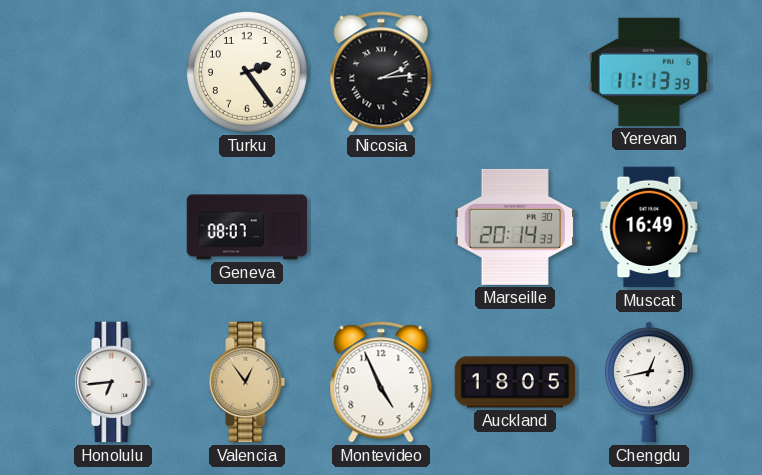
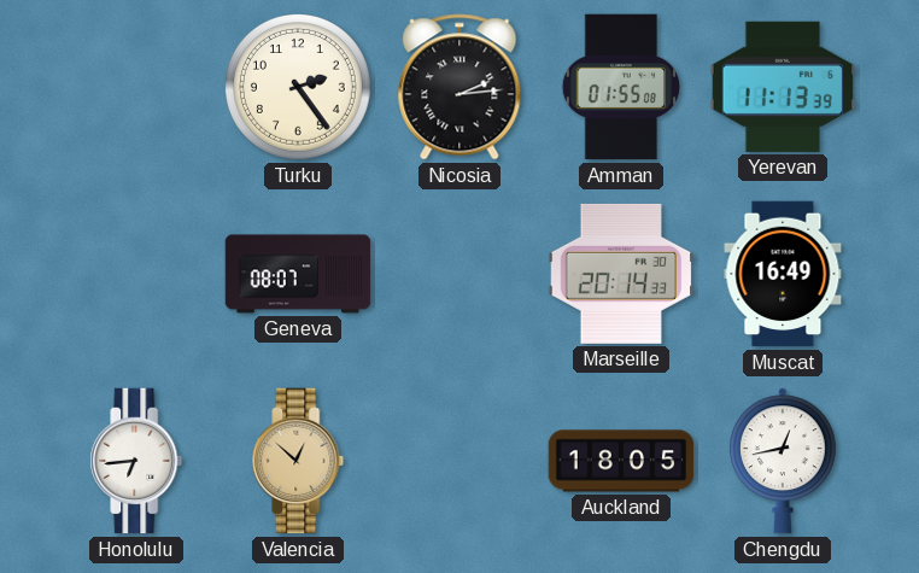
Amman: none -> 01:55 (621, 87)
Valencia: 12:54 -> 12:52 (298, 461)
Montevideo: 4:56 -> none (381, 382)
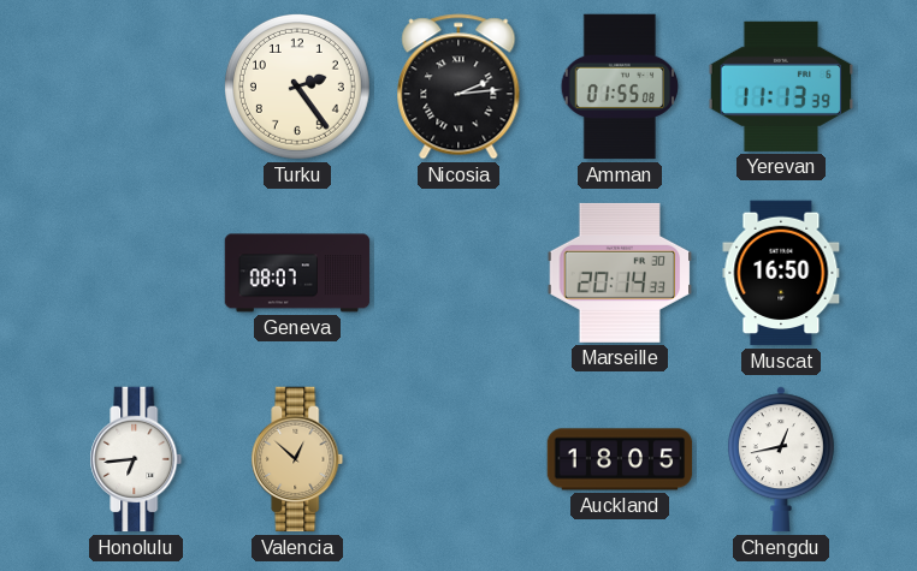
Muscat: 16:49 -> 16:50 (781, 273)
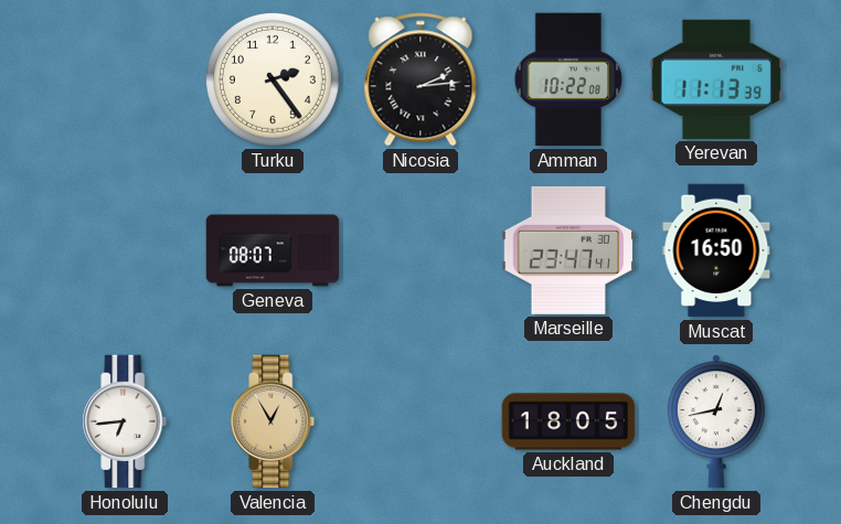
Amman: 01:55 -> 10:22 (568, 79)
Marseille: 20:14 -> 23:47 (568, 250)
Valencia: 12:52 -> 12:55 (273, 421)
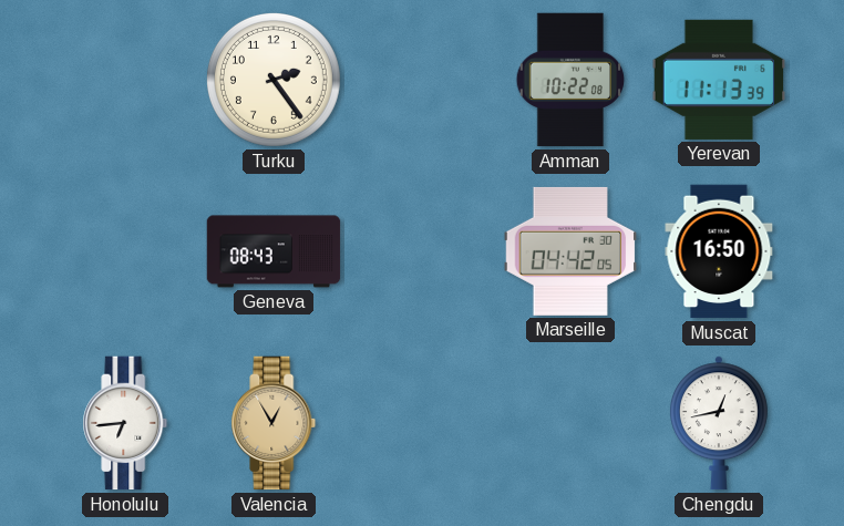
Nicosia: 2:14 -> none (420, 79)
Geneva: 08:07 -> 08:43 (274, 251)
Marseille: 23:47 -> 04:42 (570, 251)
Auckland: 18:05 -> none (568, 421)
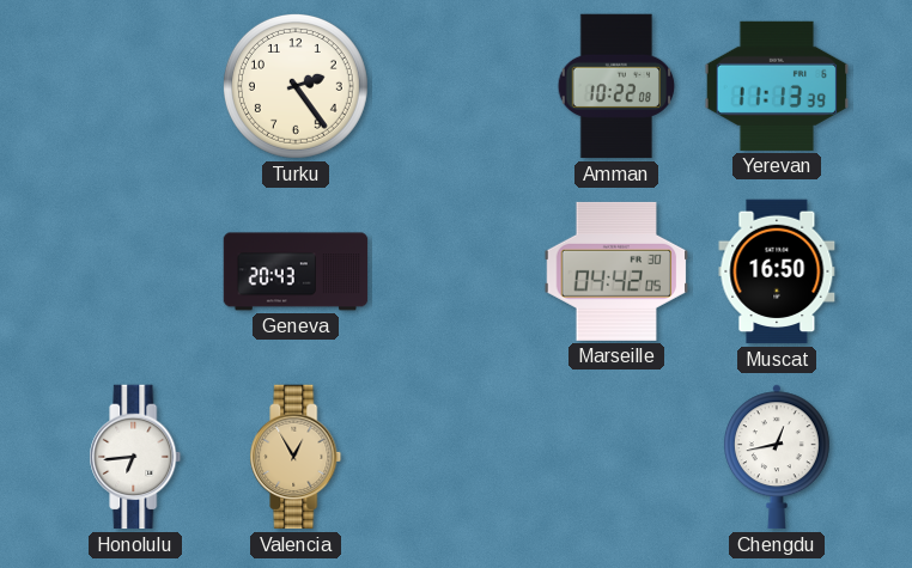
Geneva: 08:43 -> 20:43 (296, 271)
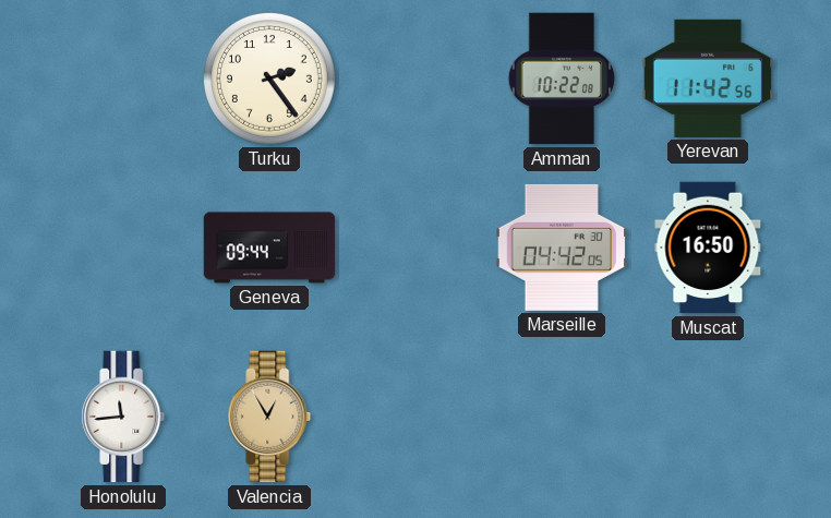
Yerevan: 11:13 -> 11:42 (708, 79)
Geneva: 20:43 -> 09:44 (269, 248)
Honolulu: 6:44 -> 11:44 (123, 417)
Chengdu: 12:43 -> none (777, 457)
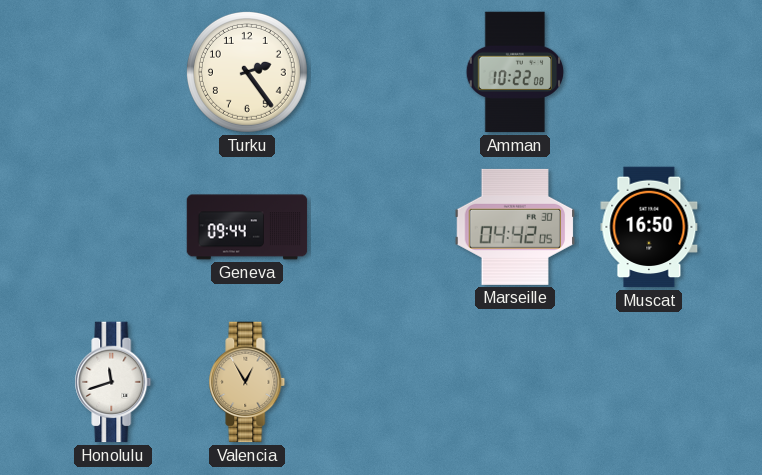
Yerevan: 11:42 -> none (708, 79)
Honolulu: 11:44 -> 11:42 (113, 382)
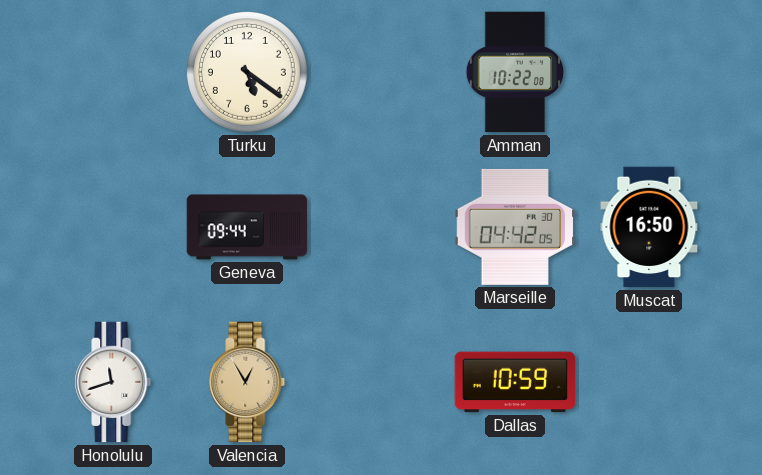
Turku: 2:24 -> 5:21 (247, 72)
Dallas: none -> 10:59 (515, 382)
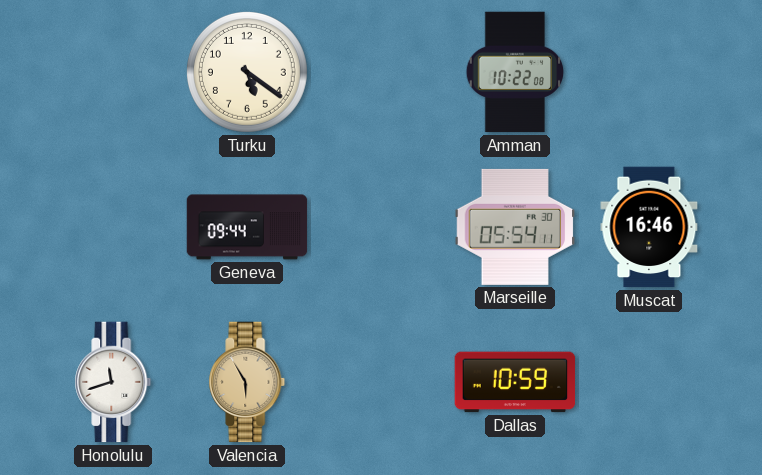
Marseille: 04:42 -> 05:54 (515, 227)
Muscat: 16:50 -> 16:46 (649, 227)
Valencia: 12:55 -> 5:55 (247, 382)
